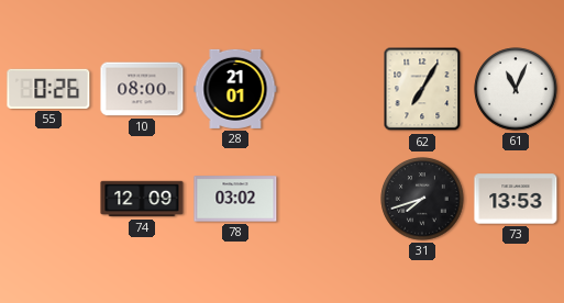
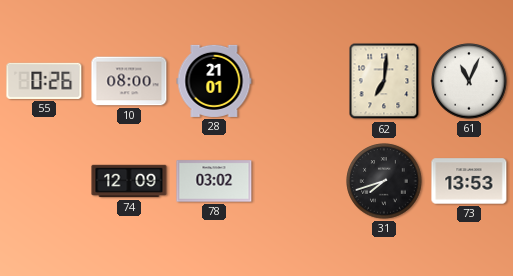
62: 7:05 -> 7:01 (384, 81)
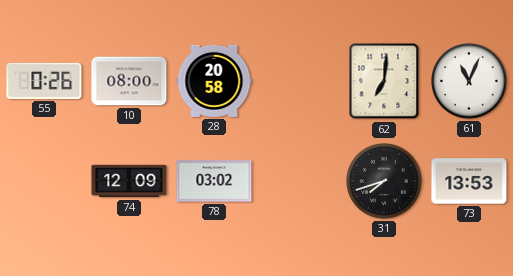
28: 21:01 -> 20:58 (214, 81)
